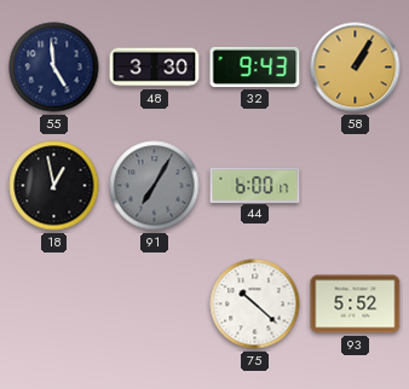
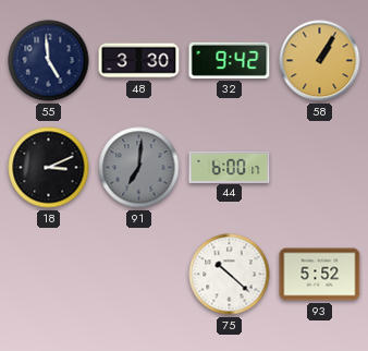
32: 9:43 -> 9:42 (230, 60)
18: 12:58 -> 3:11 (49, 168)
91: 7:05 -> 7:01 (139, 168)
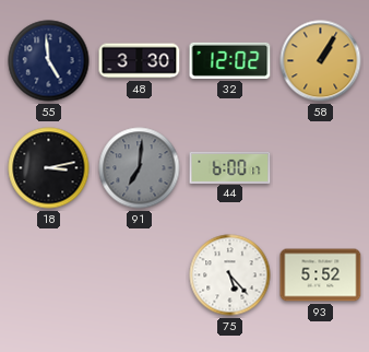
32: 9:42 -> 12:02 (230, 60)
18: 3:11 -> 3:13 (49, 168)
75: 10:22 -> 5:23 (230, 275)
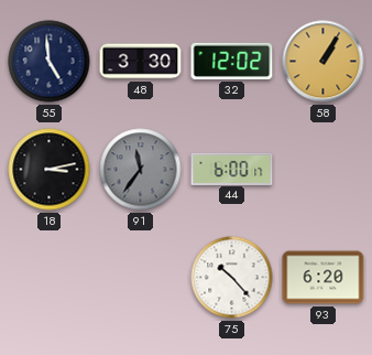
91: 7:01 -> 11:36 (141, 170)
75: 5:23 -> 10:23 (232, 278)
93: 5:52 -> 6:20 (324, 278)
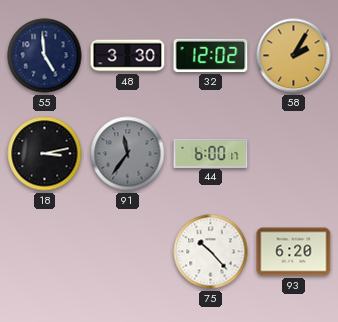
58: 1:05 -> 2:05 (294, 56)
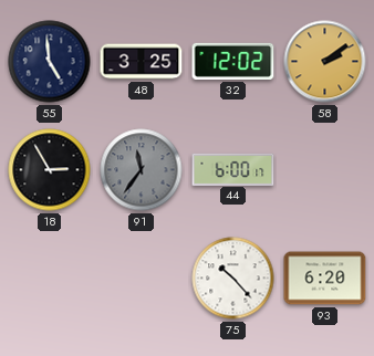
48: 3:30 -> 3:25 (142, 62)
58: 2:05 -> 2:09 (325, 62)
18: 3:13 -> 2:55 (50, 170)
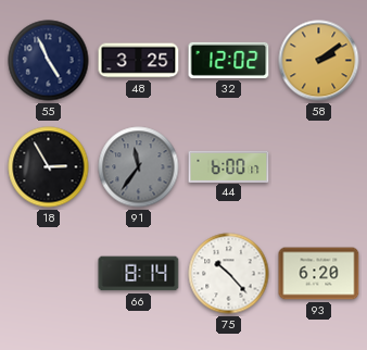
55: 4:59 -> 4:56 (49, 61)
66: none -> 8:14 (139, 274)
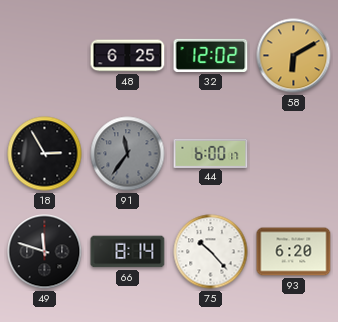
55: 4:56 -> none (49, 61)
48: 3:25 -> 6:25 (128, 56)
58: 2:09 -> 6:10 (294, 56)
49: none -> 11:48 (45, 252)
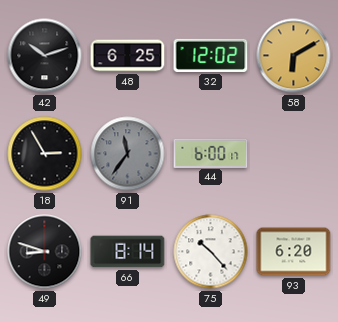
42: none -> 10:12 (45, 56)
49: 11:48 -> 8:48 (45, 252)
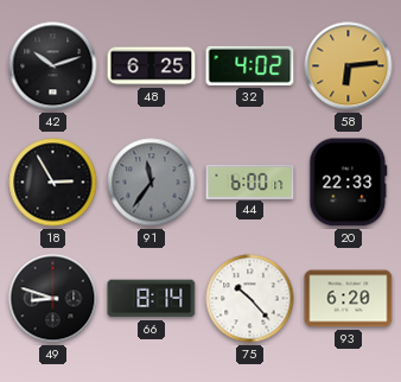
32: 12:02 -> 4:02 (250, 65)
58: 6:10 -> 6:14 (349, 66)
20: none -> 22:33 (349, 183)
